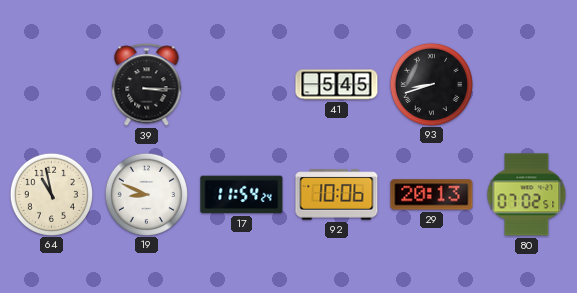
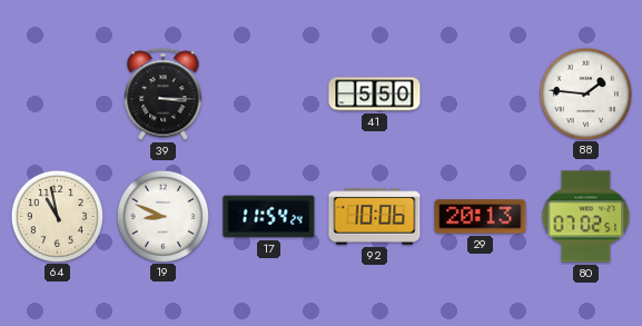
41: 5:45 -> 5:50 (375, 95)
93: 8:42 -> none (431, 84)
88: none -> 1:46 (585, 93)
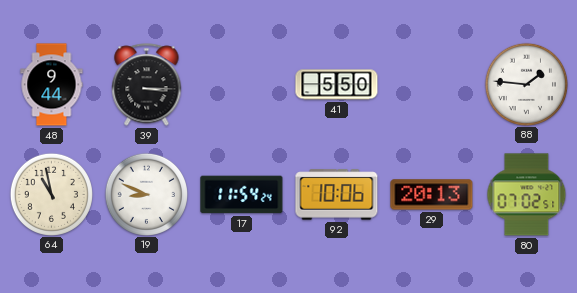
48: none -> 9:44 (52, 85)
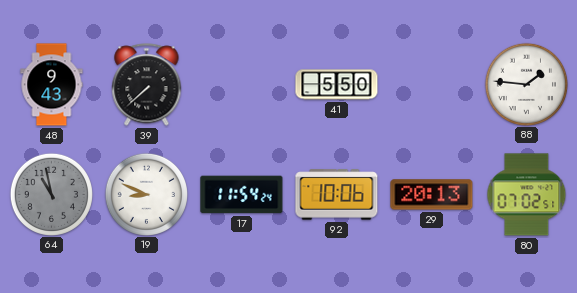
48: 9:44 -> 9:43 (52, 85)
39: 3:15 -> 7:38 (147, 85)
64 dial: cream -> grey (51, 194)
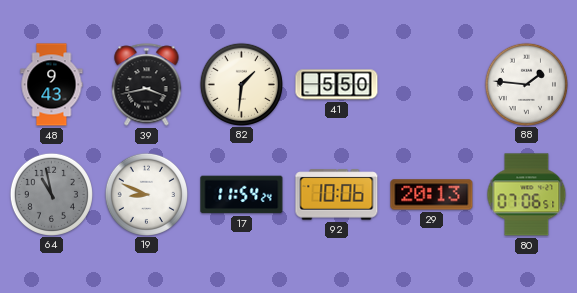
39: 7:38 -> 3:43 (147, 85)
82: none -> 1:31 (241, 84)
80: 07:02 -> 07:06 (527, 195)
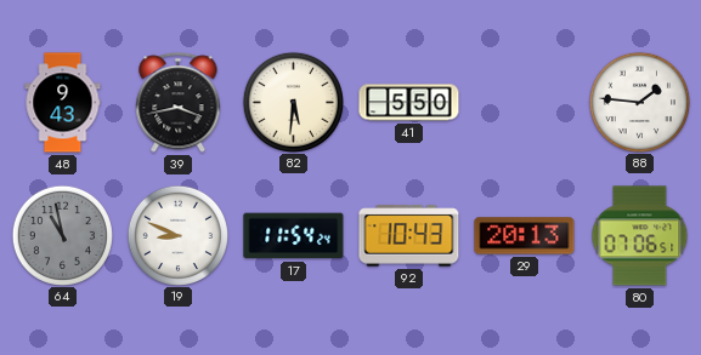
82: 1:31 -> 5:31 (293, 102)
92: 10:06 -> 10:43 (409, 236)
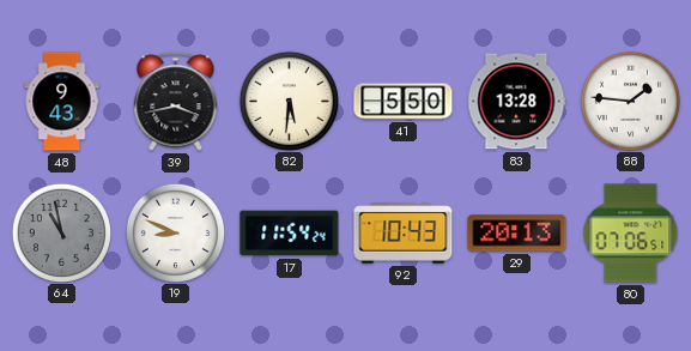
83: none -> 13:28 (516, 102)
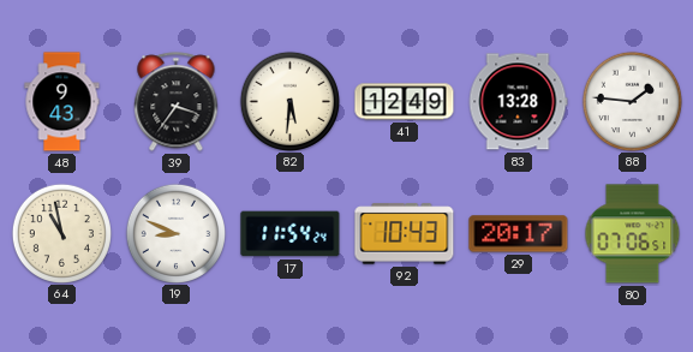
39: 3:43 -> 3:36 (177, 102)
41: 5:50 -> 12:49 (405, 102)
64 dial: grey -> cream (61, 233)
29: 20:13 -> 20:17 (519, 234)
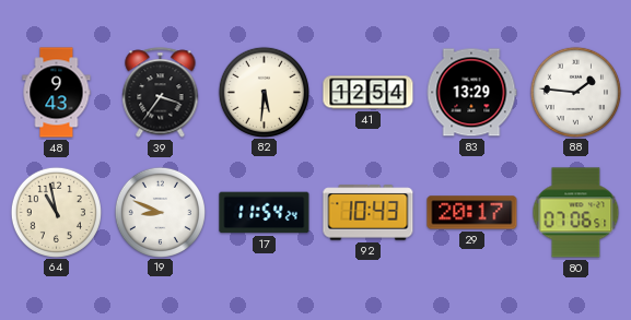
41: 12:49 -> 12:54 (369, 93)
83: 13:28 -> 13:29 (471, 93)
